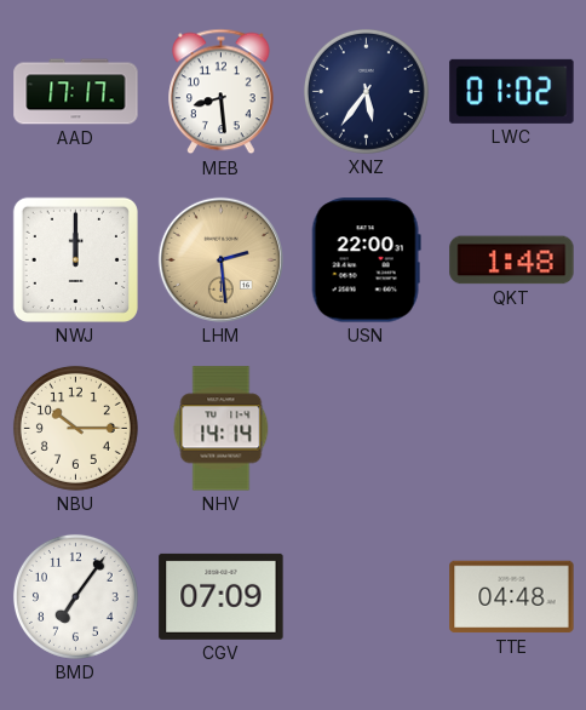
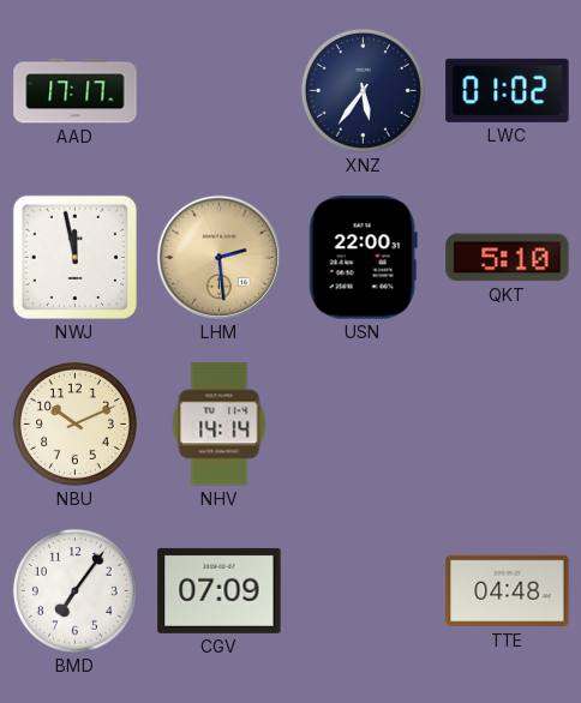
MEB: 8:29 -> none (222, 92)
NWJ: 12:00 -> 11:58 (74, 257)
QKT: 1:48 -> 5:10 (508, 258)
NBU: 10:15 -> 10:11 (74, 423)
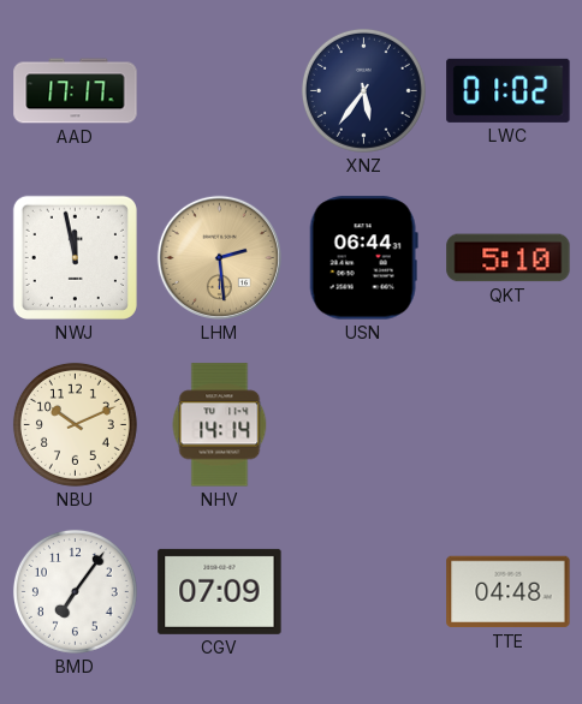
USN: 22:00 -> 06:44 (363, 258)
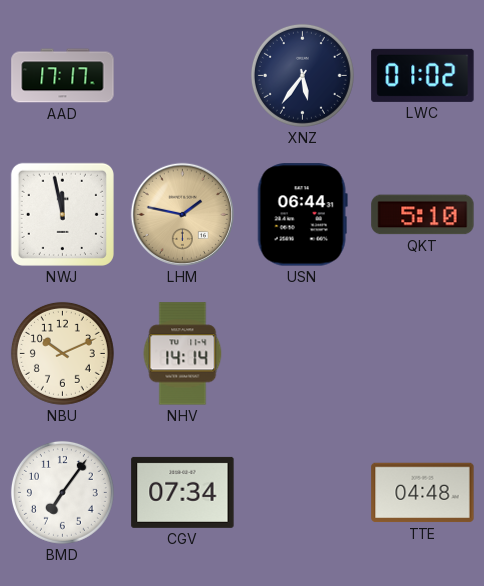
LHM: 2:29 -> 1:47 (182, 214)
CGV: 07:09 -> 07:34 (183, 492)
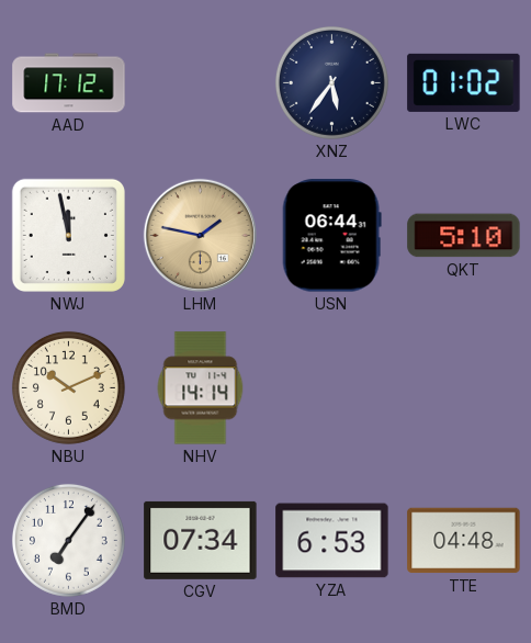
AAD: 17:17 -> 17:12 (69, 83)
YZA: none -> 6:53 (332, 541)
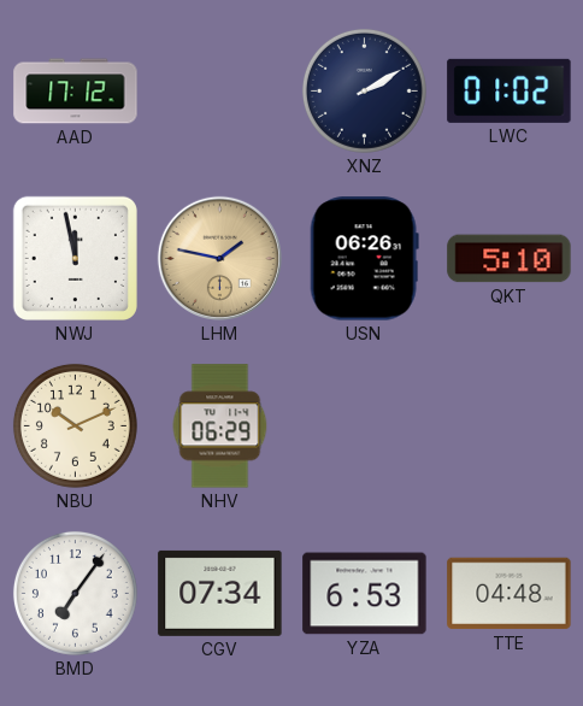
XNZ: 5:36 -> 2:10 (364, 90)
USN: 06:44 -> 06:26 (364, 259)
NHV: 14:14 -> 06:29 (220, 426)
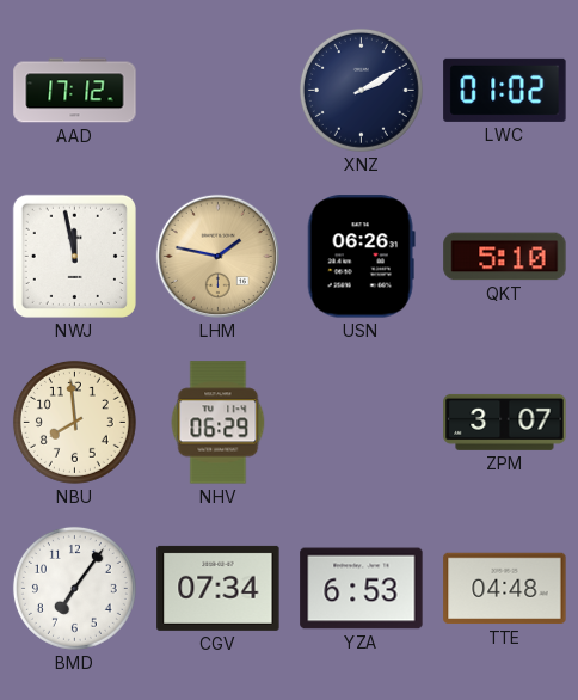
NBU: 10:11 -> 7:59 (74, 422)
ZPM: none -> 3:07 (505, 422)
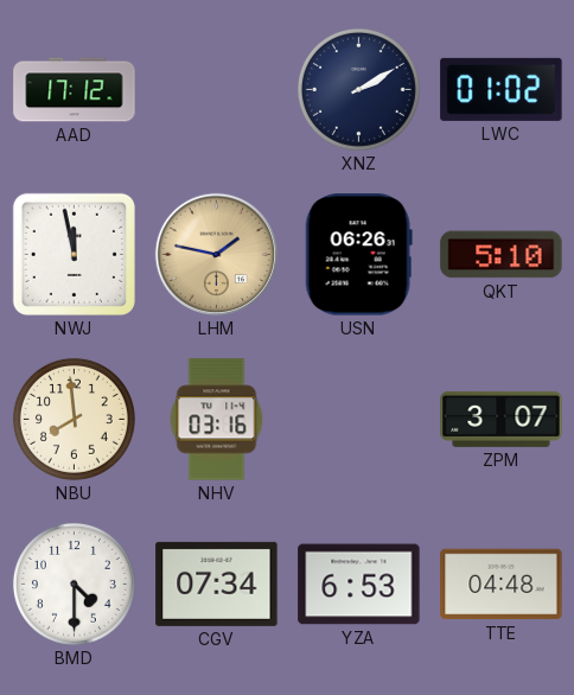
NHV: 06:29 -> 03:16 (217, 420)
BMD: 7:06 -> 4:30 (74, 584)
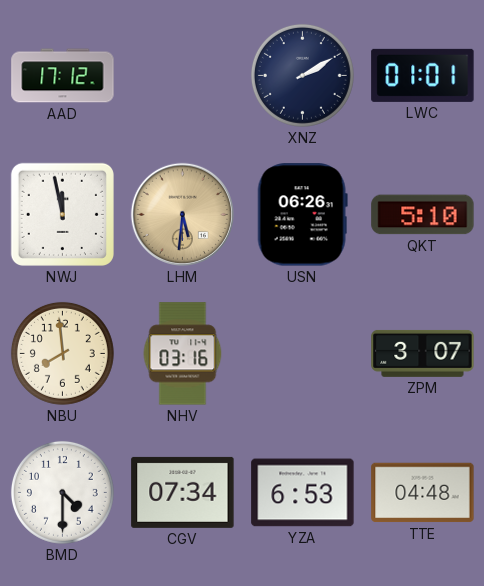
LWC: 01:02 -> 01:01 (423, 75)
LHM: 1:47 -> 5:31 (182, 214)
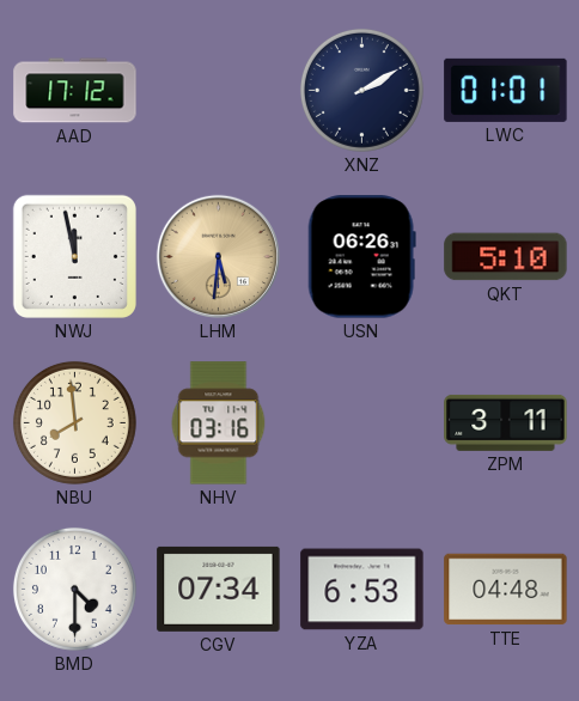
ZPM: 3:07 -> 3:11 (506, 422)
